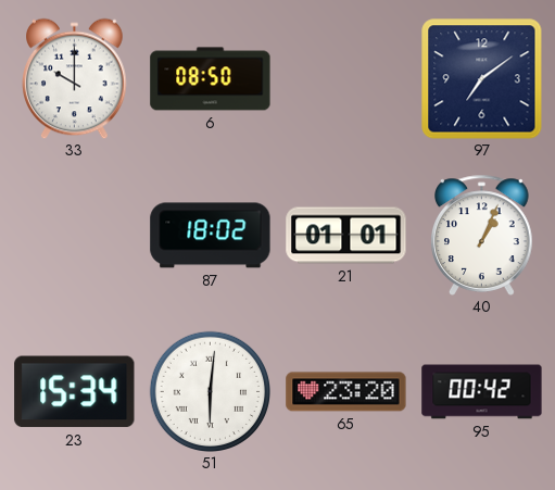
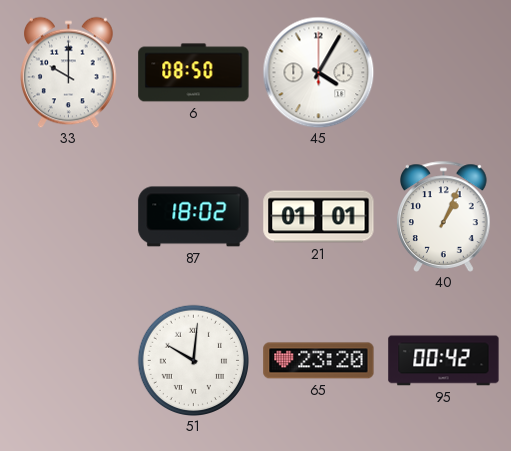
45: none -> 4:05 (318, 72)
97: 7:09 -> none (481, 78)
23: 15:34 -> none (75, 392)
51: 6:01 -> 10:01 (193, 360)
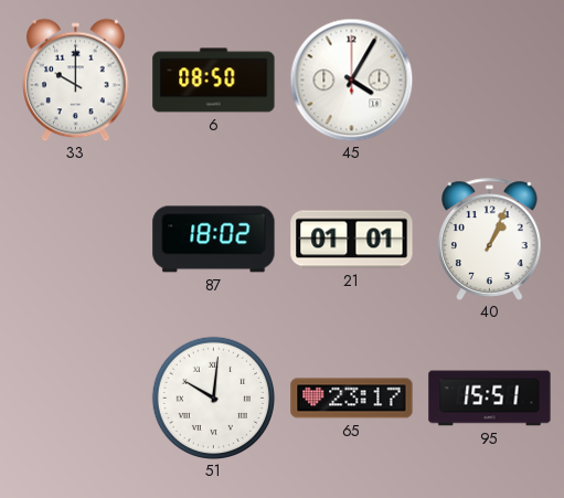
65: 23:20 -> 23:17 (352, 399)
95: 00:42 -> 15:51 (490, 399)
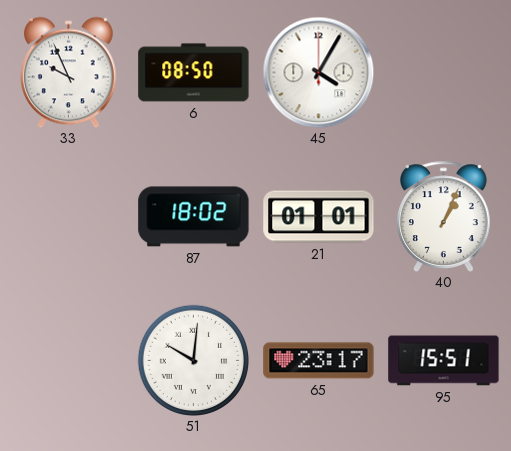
33: 10:00 -> 9:56 (69, 72)
